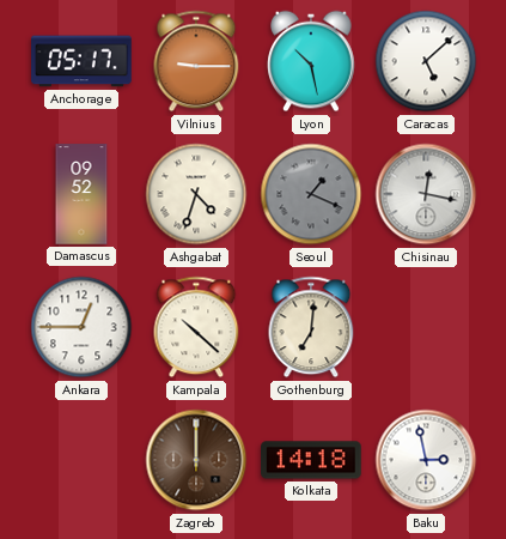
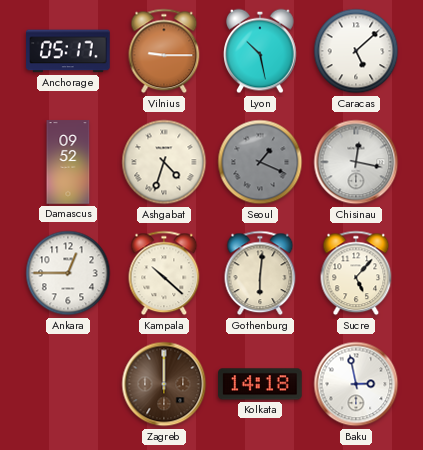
Gothenburg: 7:01 -> 6:01 (260, 273)
Sucre: none -> 5:07 (356, 273)
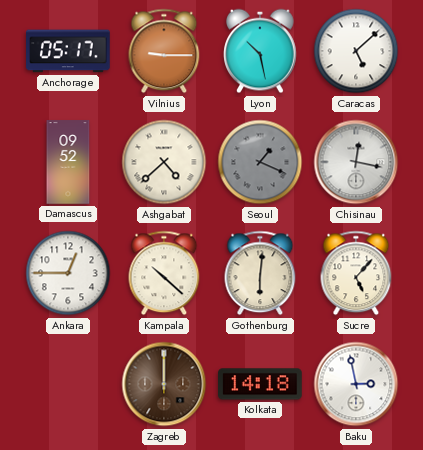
Ashgabat: 4:33 -> 4:38 (164, 162)
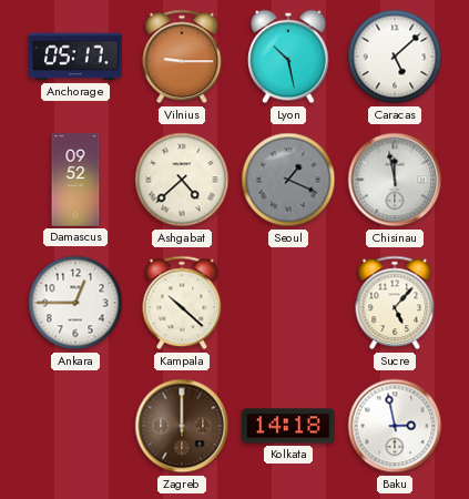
Chisinau: 12:17 -> 11:58 (395, 180)
Gothenburg: 6:01 -> none (260, 273)
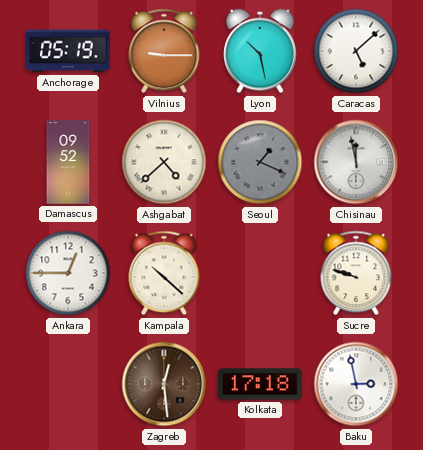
Anchorage: 05:17 -> 05:19 (68, 51)
Sucre: 5:07 -> 9:48 (356, 273)
Zagreb: 12:00 -> 12:29 (164, 384)
Kolkata: 14:18 -> 17:18 (260, 384)
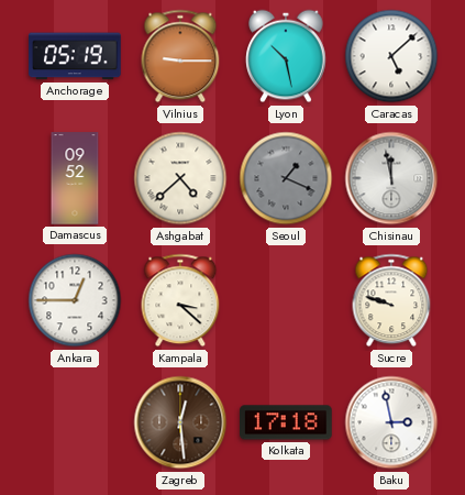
Kampala: 10:22 -> 3:22 (180, 300)
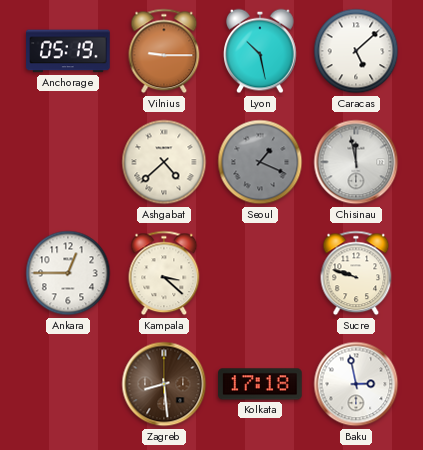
Damascus: 09:52 -> none (75, 178)
Zagreb: 12:29 -> 8:29 (164, 384)
